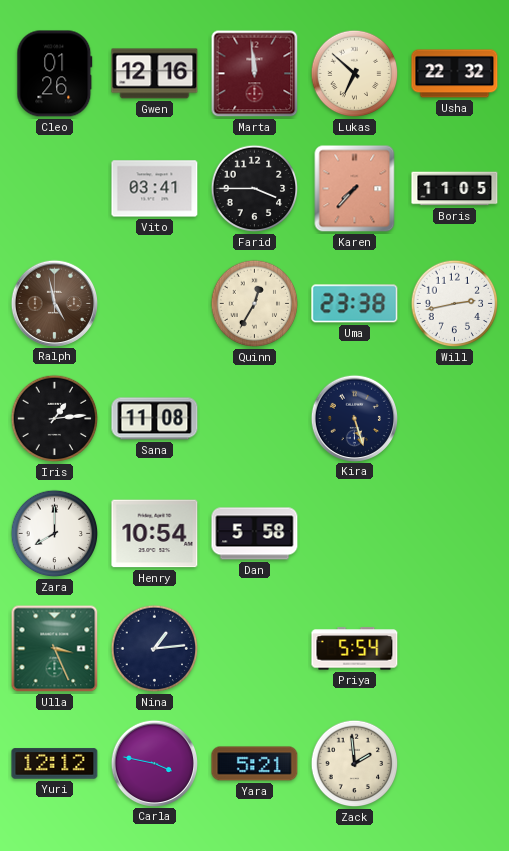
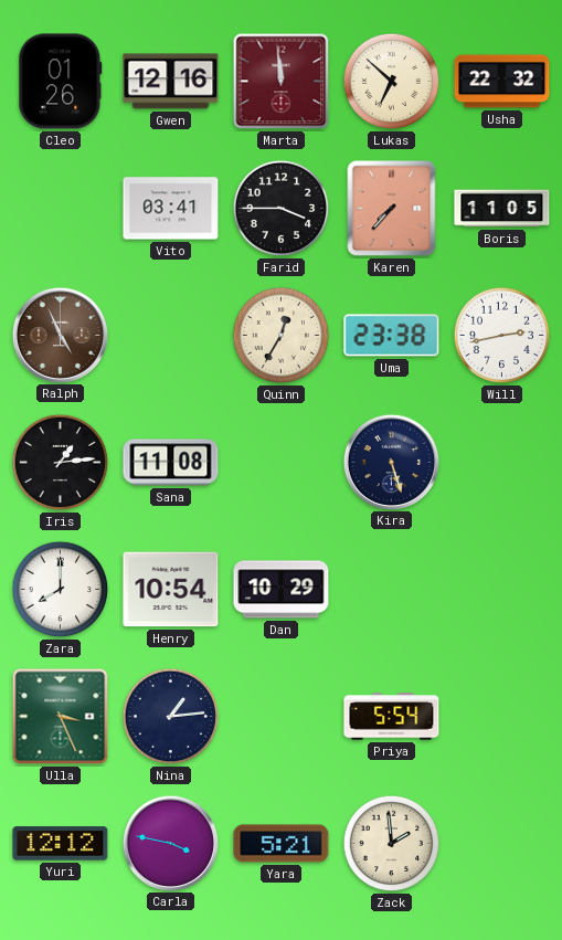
Ralph: 4:58 -> 4:56 (60, 335)
Dan: 5:58 -> 10:29 (282, 590)
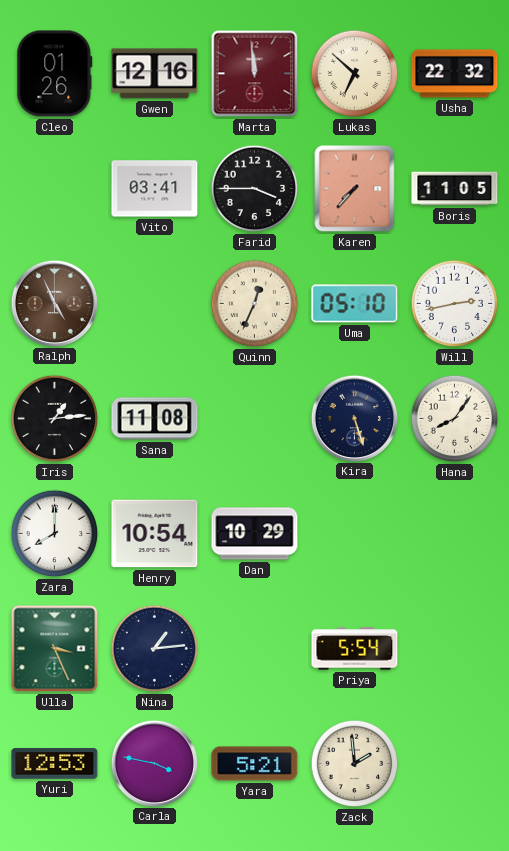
Quinn: 12:35 -> 12:34 (255, 304)
Uma: 23:38 -> 05:10 (355, 304)
Hana: none -> 8:06 (455, 419)
Yuri: 12:12 -> 12:53 (55, 764)
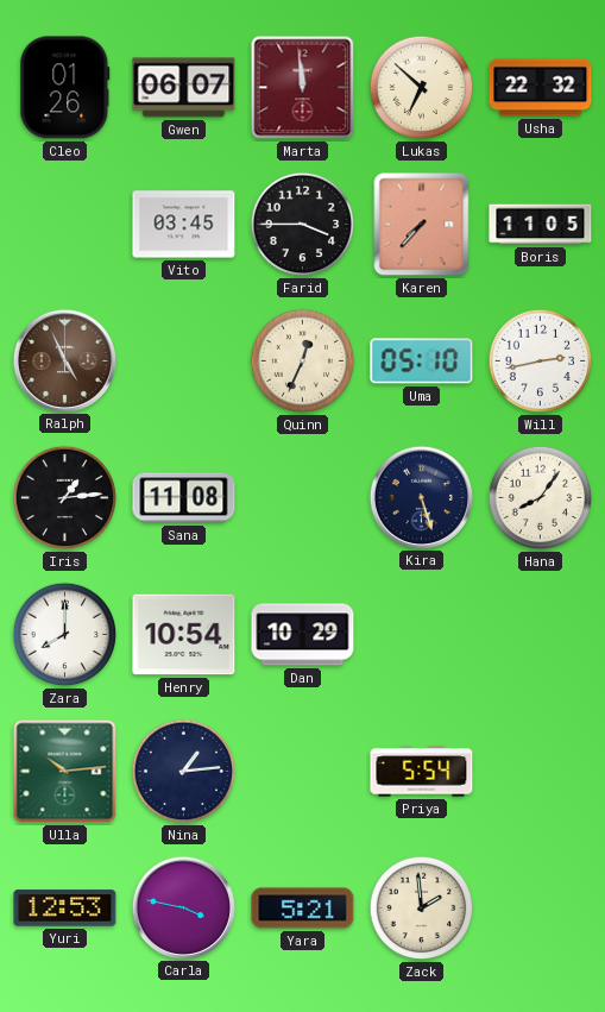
Gwen: 12:16 -> 06:07 (184, 88)
Vito: 03:41 -> 03:45 (184, 225)
Ulla: 3:26 -> 10:14 (65, 772)
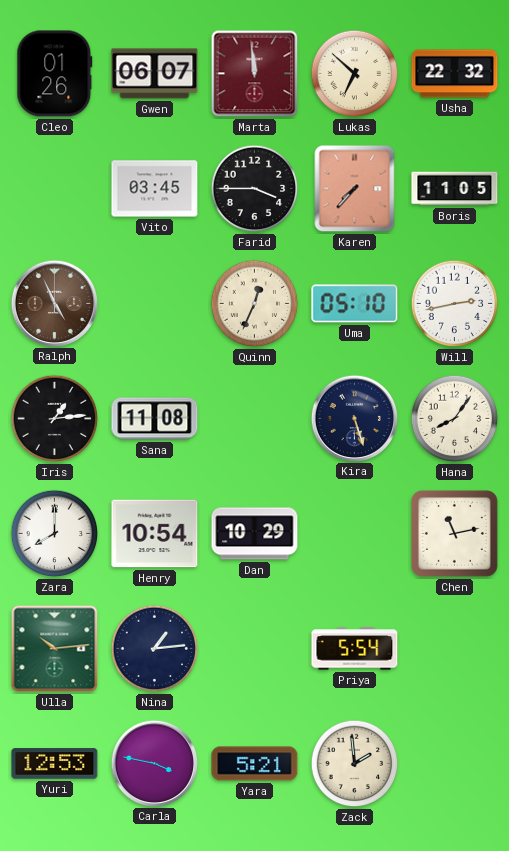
Chen: none -> 11:13 (454, 533)
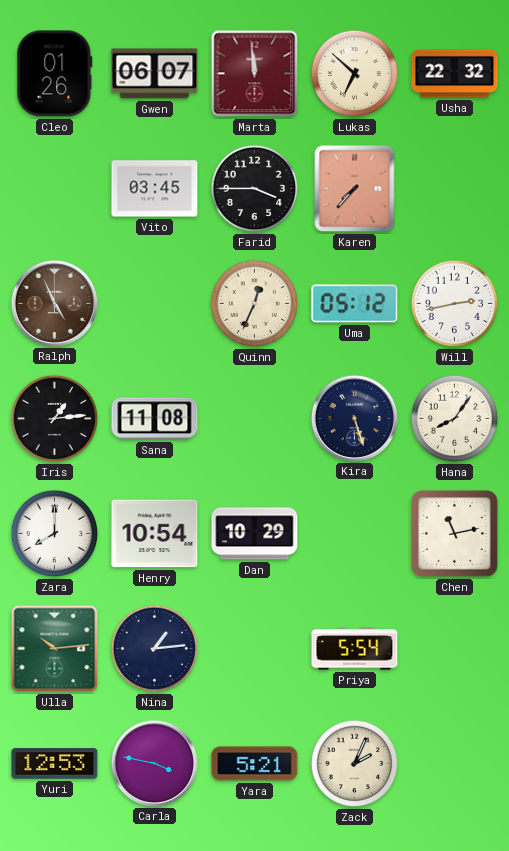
Boris: 11:05 -> none (455, 189)
Uma: 05:10 -> 05:12 (355, 304)
Zack: 1:59 -> 2:04 (355, 764)
